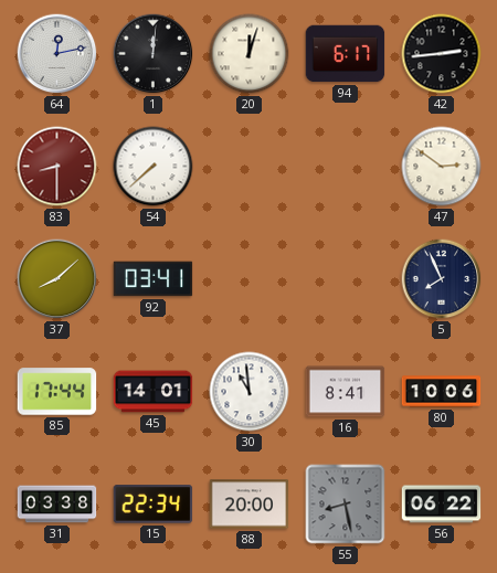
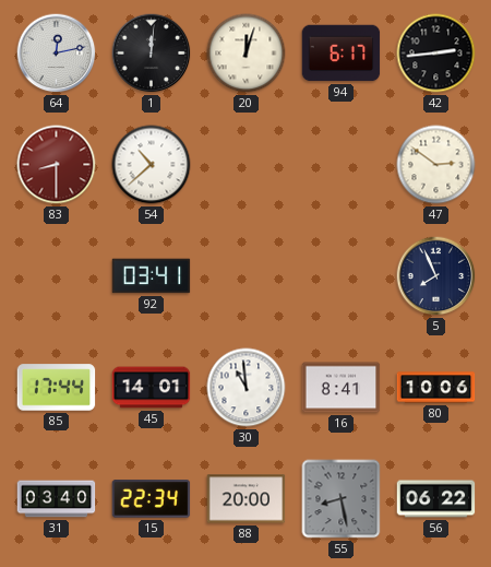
54: 7:38 -> 10:38 (152, 165)
37: 8:08 -> none (57, 279)
31: 03:38 -> 03:40 (57, 499)
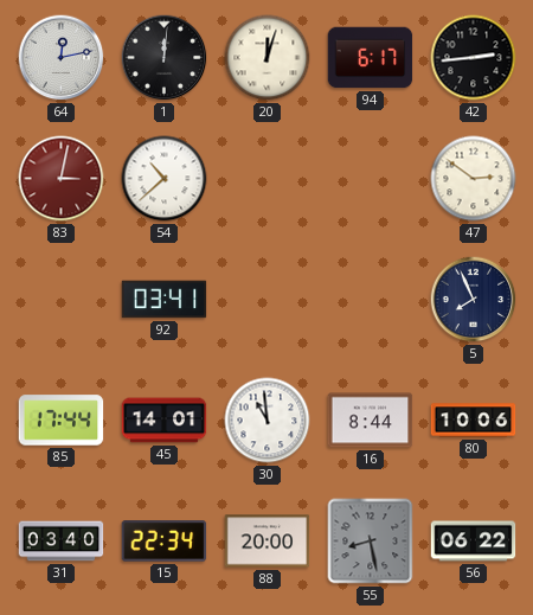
83: 8:30 -> 3:02 (62, 179)
16: 8:41 -> 8:44 (371, 421)
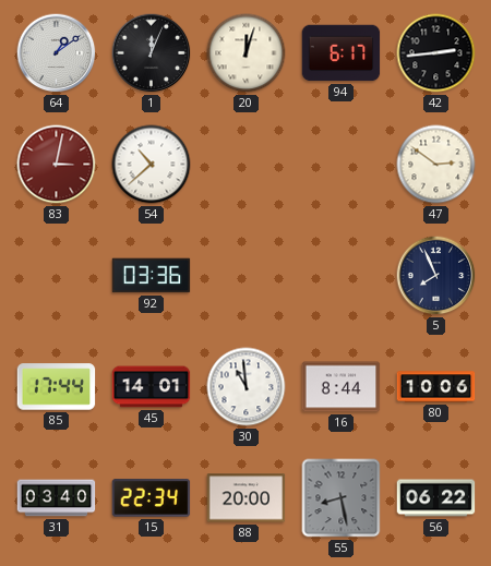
64: 12:13 -> 1:09 (57, 53)
1: 12:01 -> 12:04 (152, 53)
92: 03:41 -> 03:36 (152, 276)
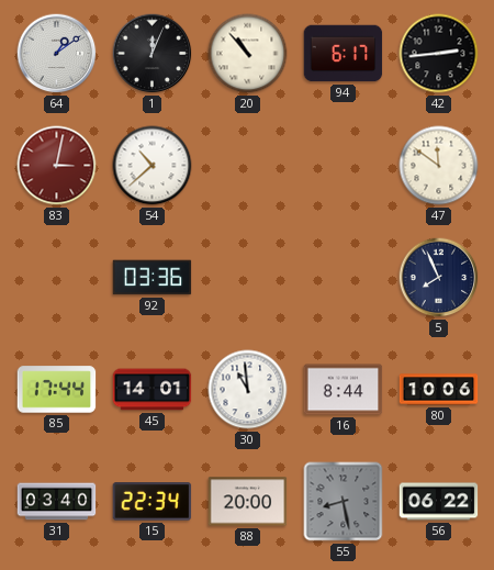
20: 12:03 -> 10:53 (248, 54)
47: 2:51 -> 11:51 (439, 166)
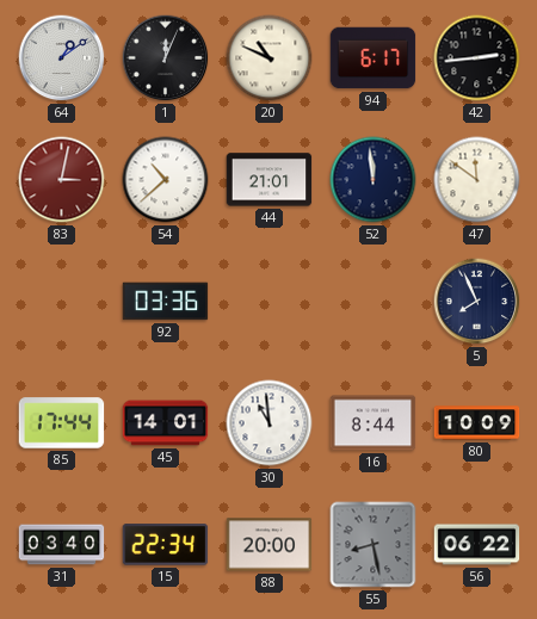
20: 10:53 -> 10:49 (270, 58)
44: none -> 21:01 (270, 180)
52: none -> 11:59 (374, 180)
80: 10:06 -> 10:09 (477, 423)
